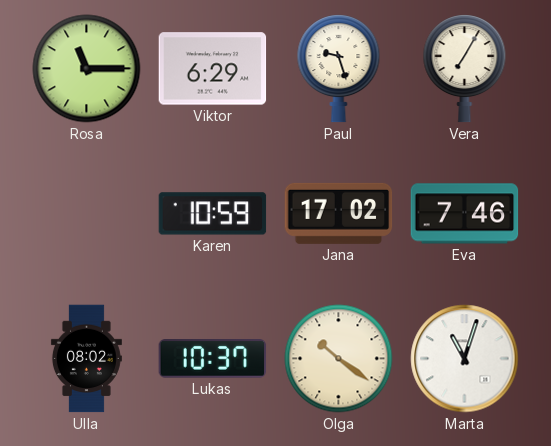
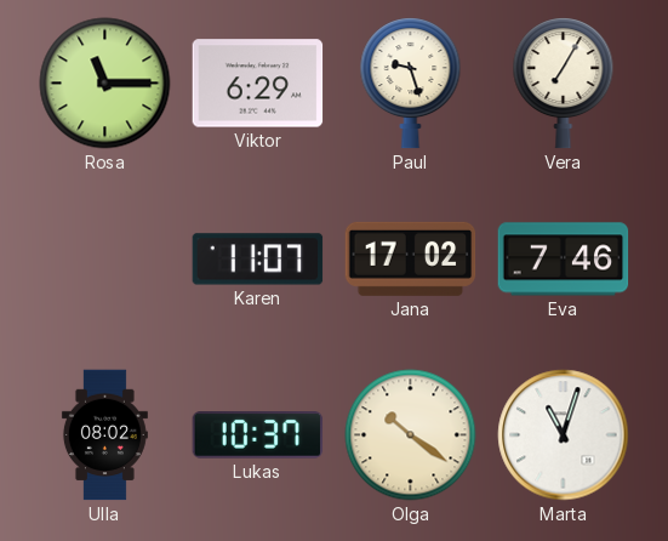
Karen: 10:59 -> 11:07 (258, 260)
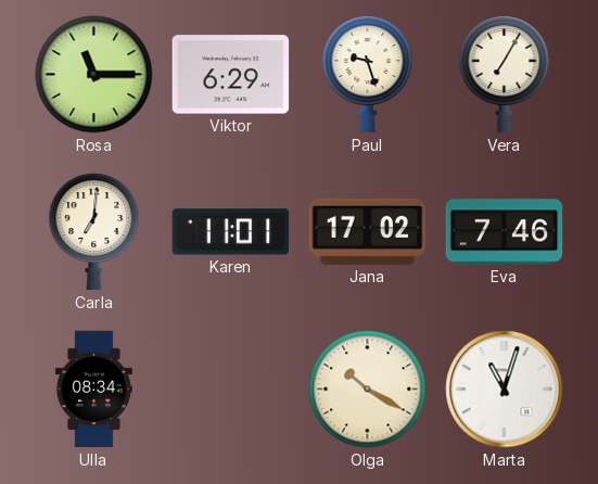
Carla: none -> 7:01 (94, 232)
Karen: 11:07 -> 11:01 (231, 232)
Ulla: 08:02 -> 08:34 (93, 390)
Lukas: 10:37 -> none (258, 435)
Olga: 10:21 -> 10:20 (368, 390)
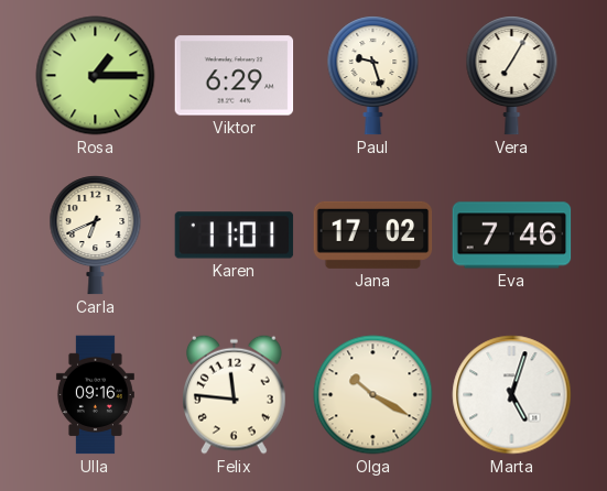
Rosa: 11:15 -> 1:15 (96, 76)
Carla: 7:01 -> 6:41 (96, 236)
Ulla: 08:34 -> 09:16 (95, 395)
Felix: none -> 11:46 (235, 394)
Marta: 11:03 -> 5:03 (512, 395)
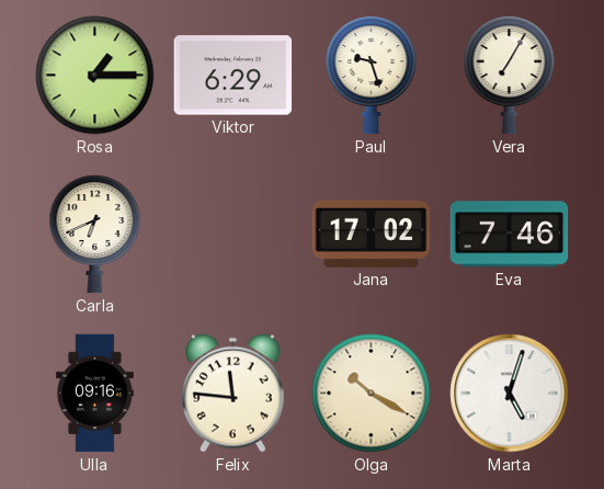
Karen: 11:01 -> none (235, 236)
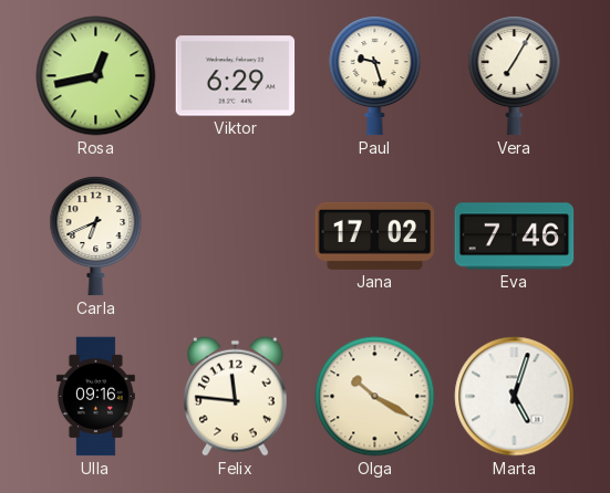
Rosa: 1:15 -> 12:43 (96, 76)
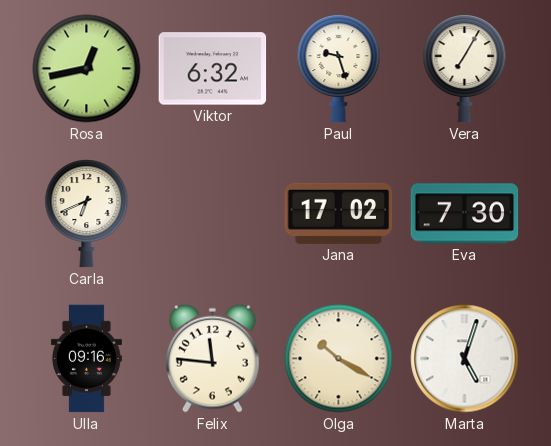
Viktor: 6:29 -> 6:32 (213, 69)
Eva: 7:46 -> 7:30 (465, 214)
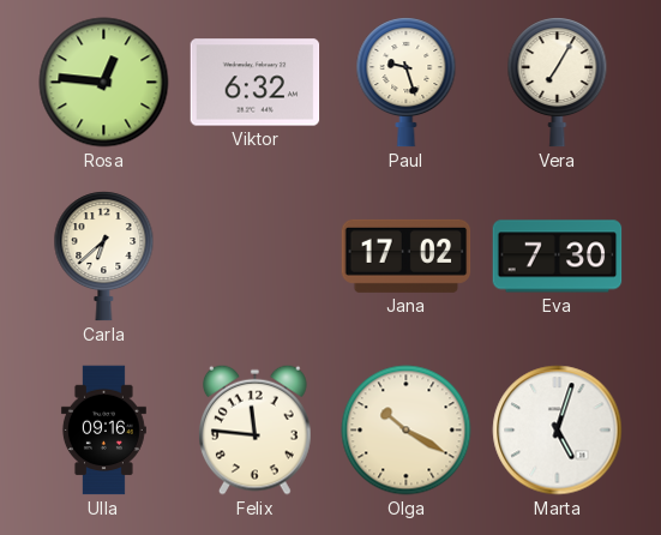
Rosa: 12:43 -> 12:46 (104, 83)
Carla: 6:41 -> 6:38 (104, 257)
